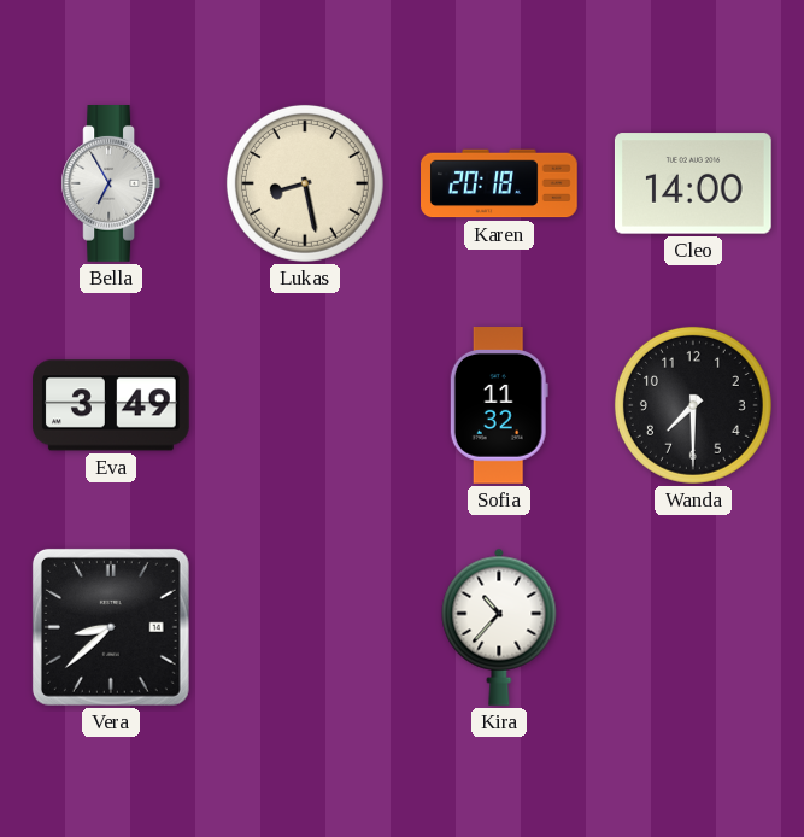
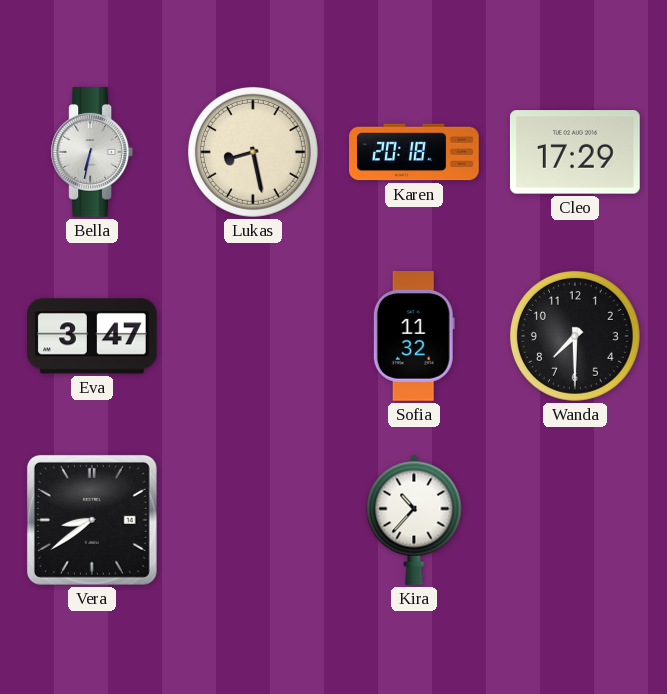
Bella: 6:55 -> 6:32 (91, 153)
Cleo: 14:00 -> 17:29 (575, 152)
Eva: 3:49 -> 3:47 (93, 336)
Vera: 8:38 -> 8:39 (92, 520)
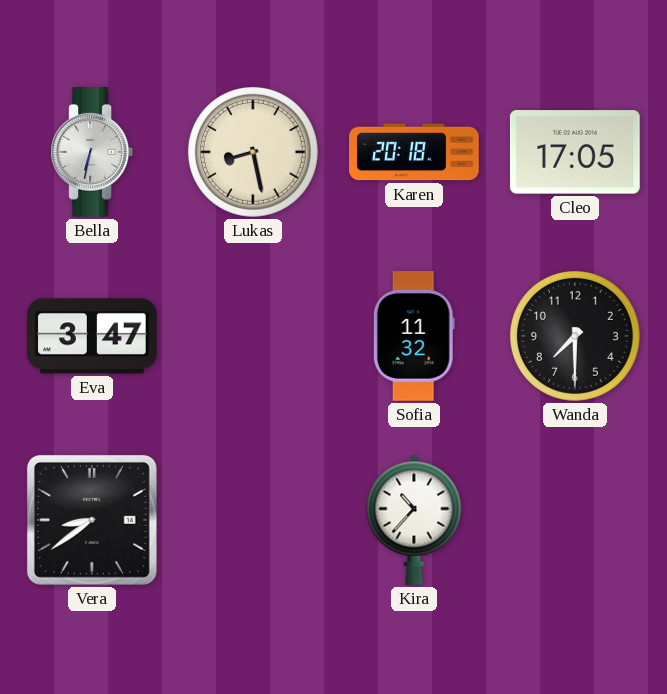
Cleo: 17:29 -> 17:05 (575, 152)
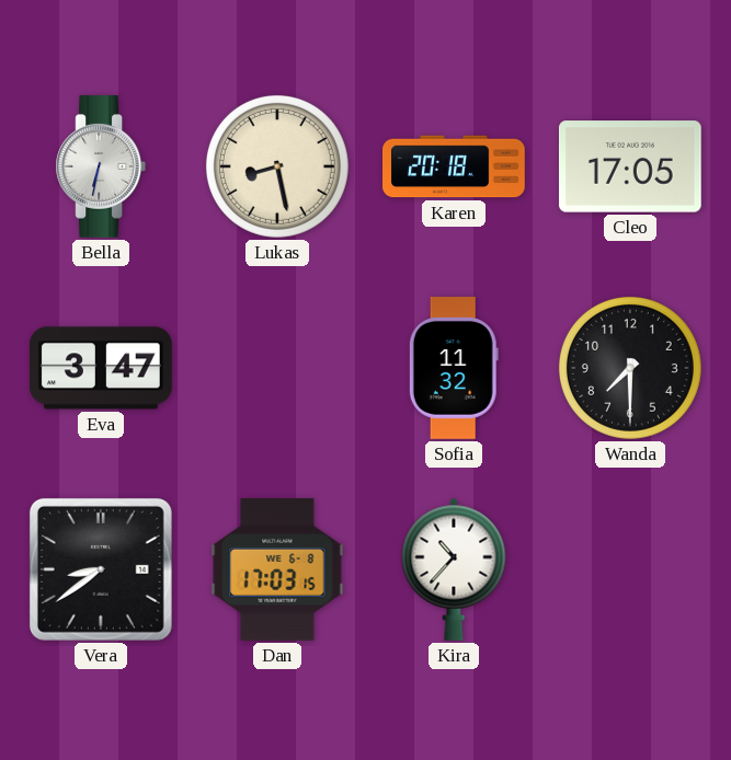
Dan: none -> 17:03 (277, 569)
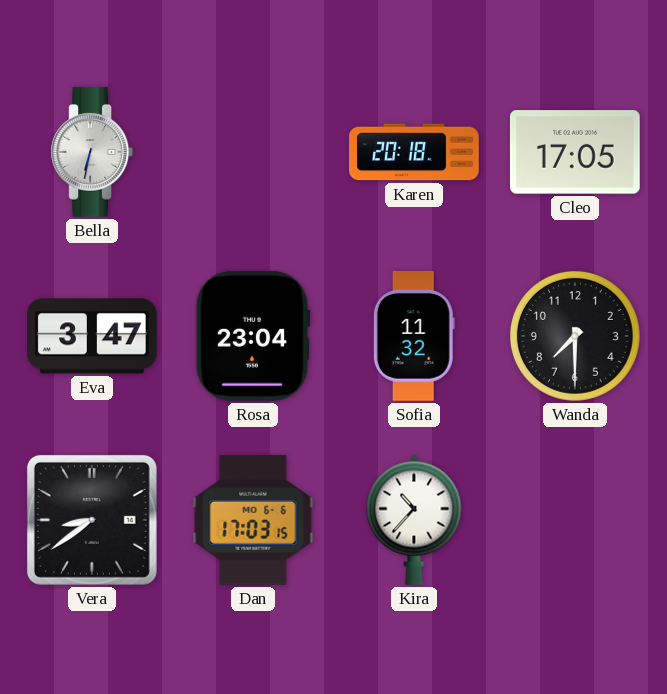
Lukas: 8:28 -> none (277, 166)
Rosa: none -> 23:04 (253, 336)
Dan date: WE 6-8 -> MO 6-6 (253, 520)
